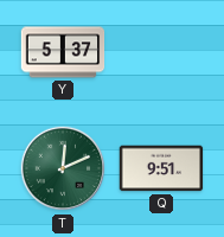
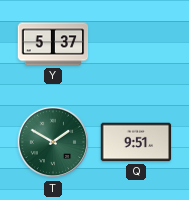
T: 12:11 -> 1:50 (53, 142)
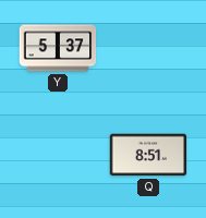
T: 1:50 -> none (53, 142)
Q: 9:51 -> 8:51 (148, 155)
